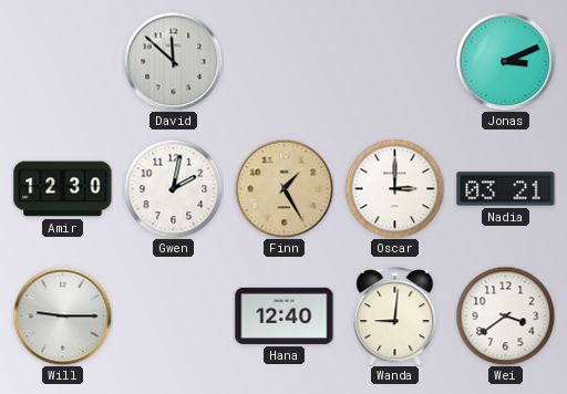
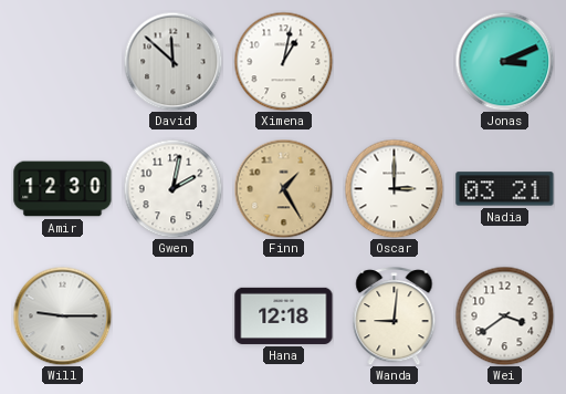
Ximena: none -> 1:02 (283, 61)
Hana: 12:40 -> 12:18 (284, 315)
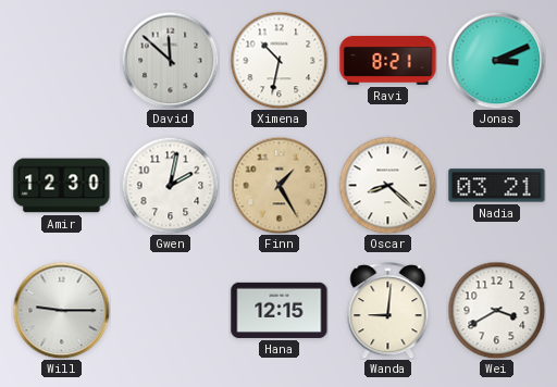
Ximena: 1:02 -> 10:32 (278, 60)
Ravi: none -> 8:21 (388, 60)
Oscar: 3:00 -> 8:22 (387, 185)
Hana: 12:18 -> 12:15 (280, 310)
Wei: 3:39 -> 3:40 (496, 310)
